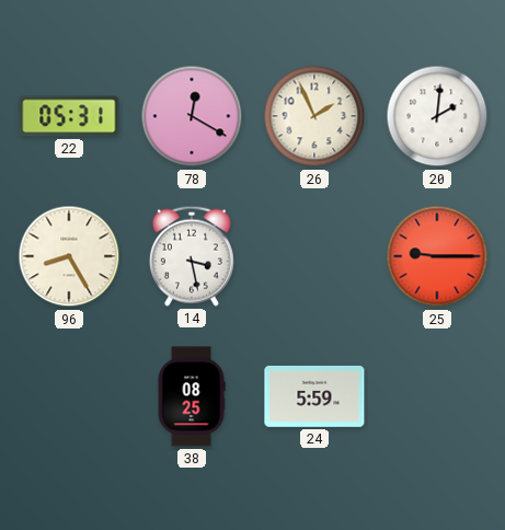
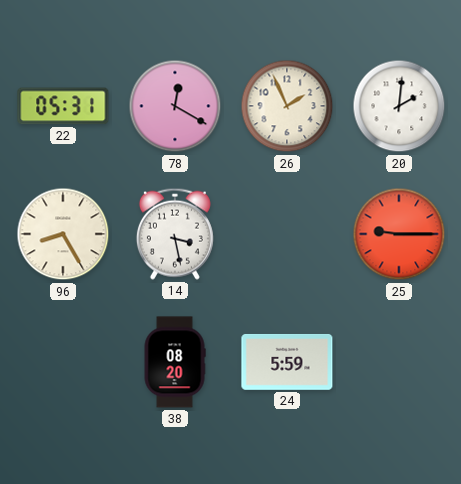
38: 08:25 -> 08:20 (175, 362)
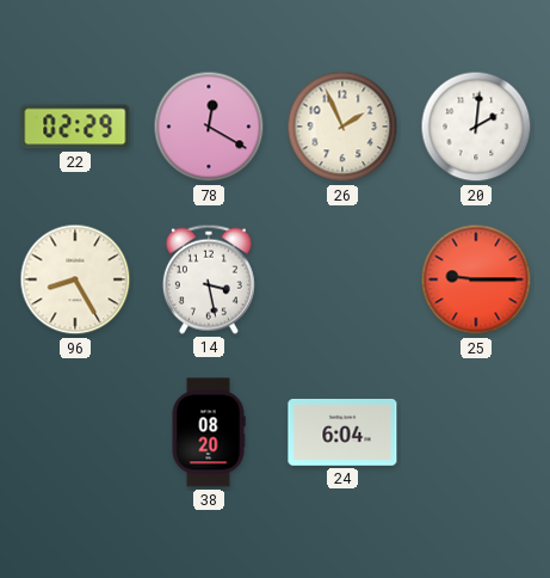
22: 05:31 -> 02:29 (75, 127)
24: 5:59 -> 6:04 (342, 432)
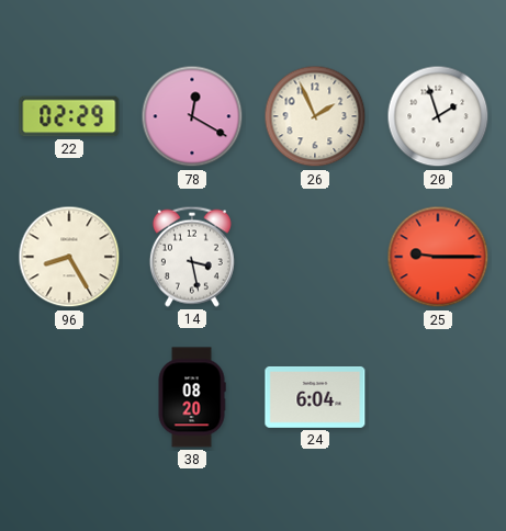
20: 2:01 -> 1:57 (438, 116)
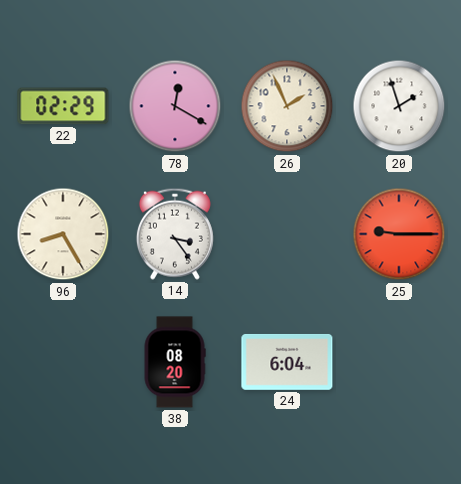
14: 3:28 -> 3:24 (175, 234)
